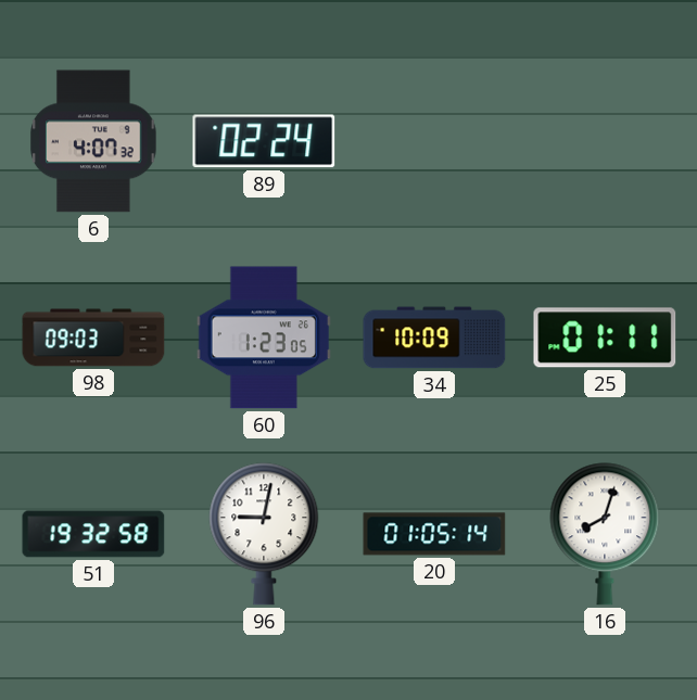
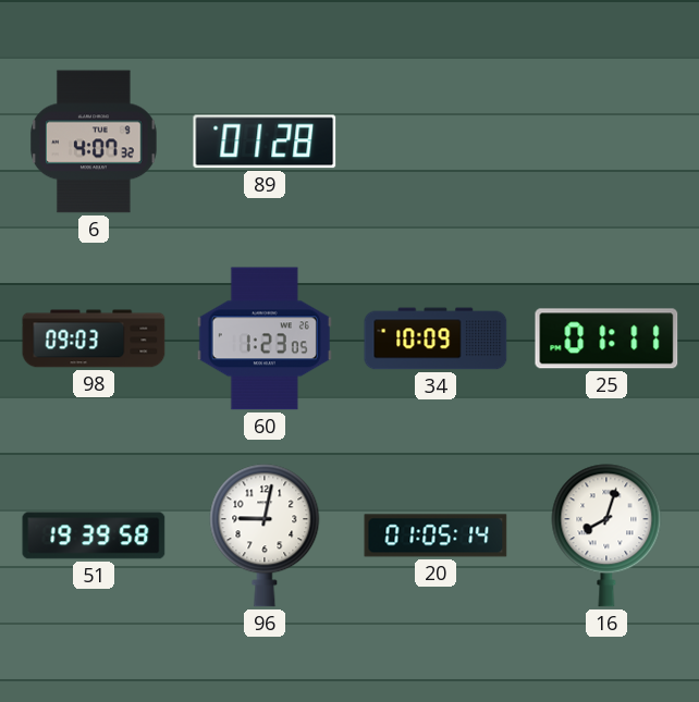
89: 02:24 -> 01:28 (265, 141)
51: 19:32 -> 19:39 (94, 535)
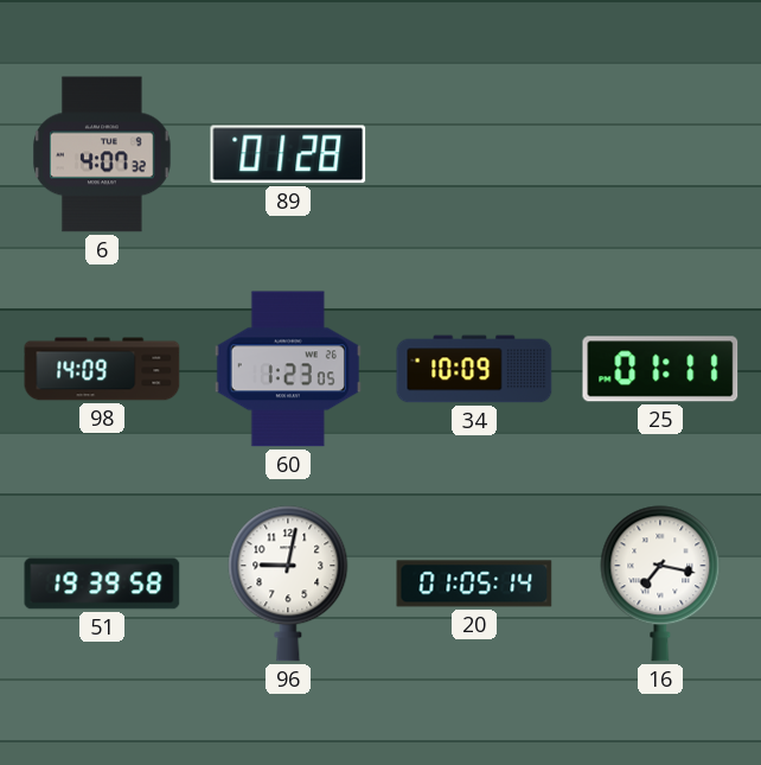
98: 09:03 -> 14:09 (102, 369)
16: 8:03 -> 7:17 (660, 584)
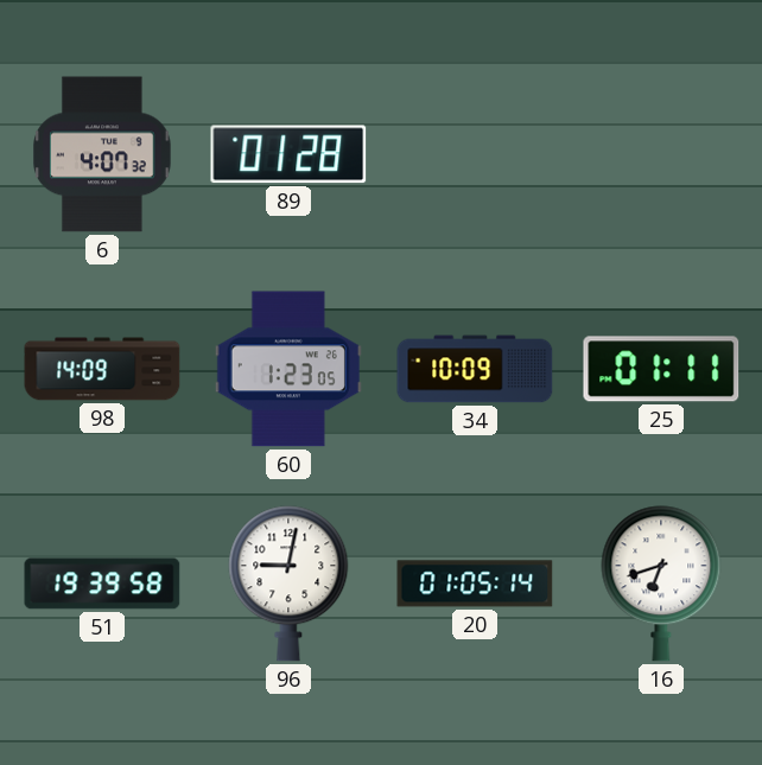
16: 7:17 -> 6:42 (661, 584)
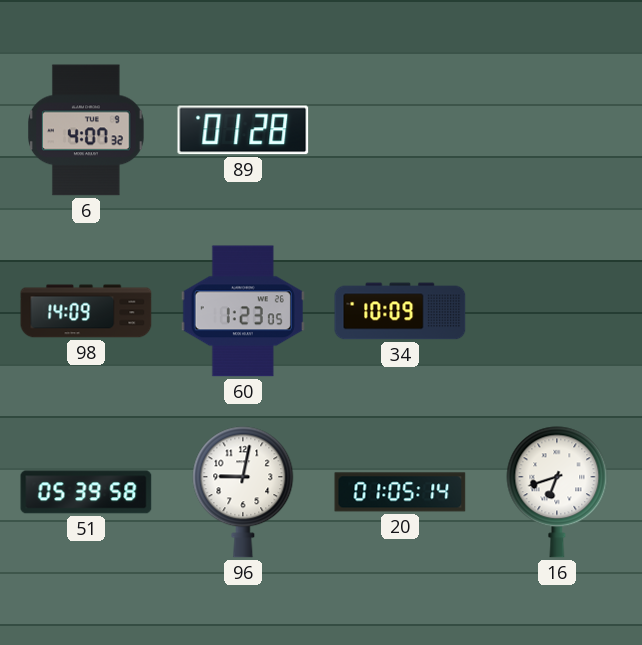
25: 01:11 -> none (661, 369)
51: 19:39 -> 05:39 (86, 492)
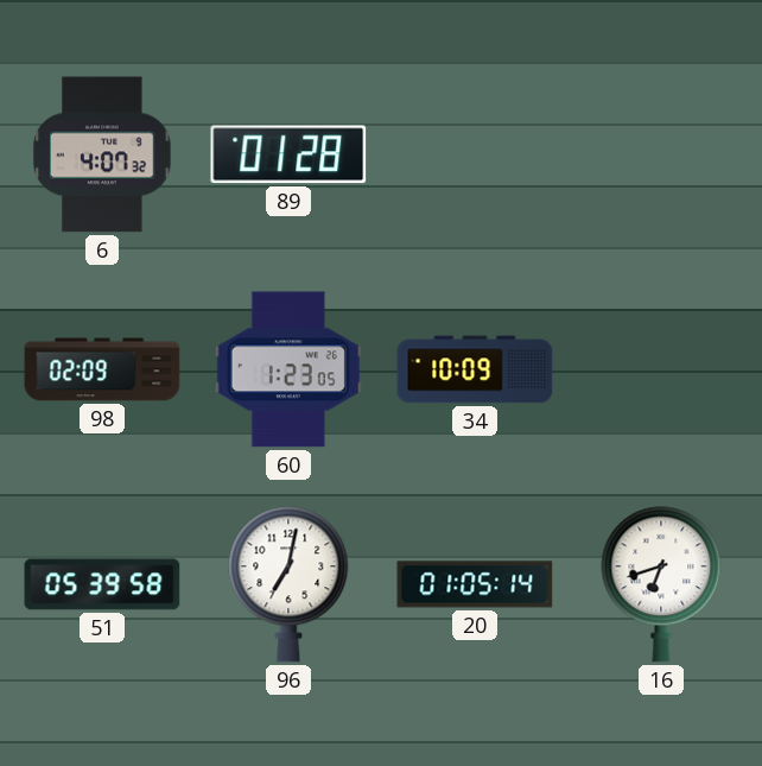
98: 14:09 -> 02:09 (102, 369)
96: 9:02 -> 7:02 (288, 584)
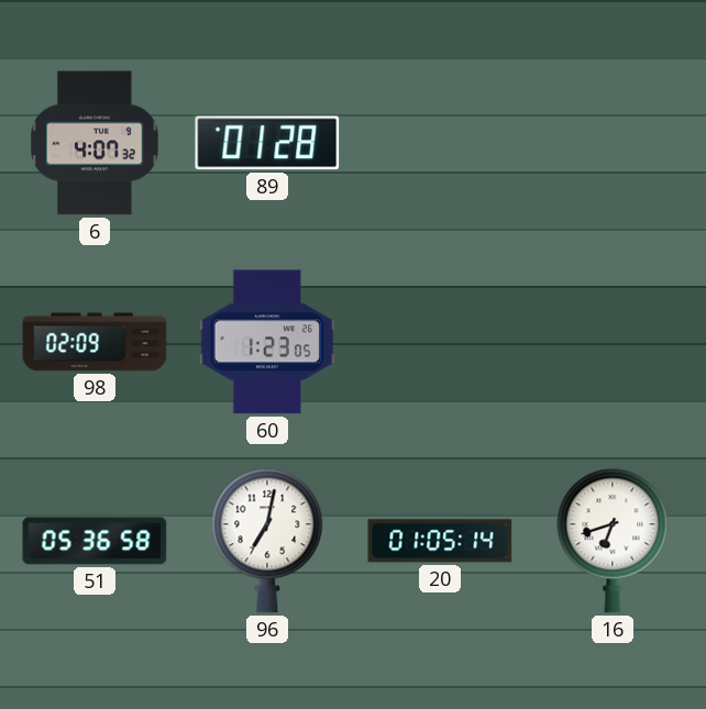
34: 10:09 -> none (475, 369)
51: 05:39 -> 05:36 (95, 541)
